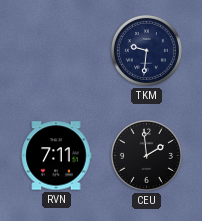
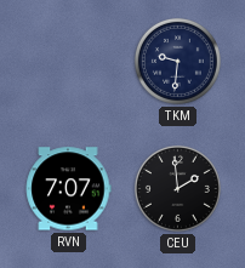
RVN: 7:11 -> 7:07 (68, 189)
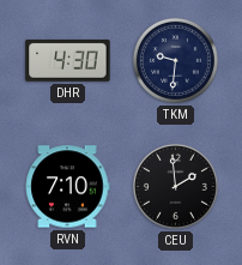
DHR: none -> 4:30 (68, 60)
RVN: 7:07 -> 7:10 (67, 187)
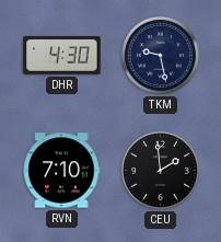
TKM: 9:31 -> 9:28 (160, 55)
